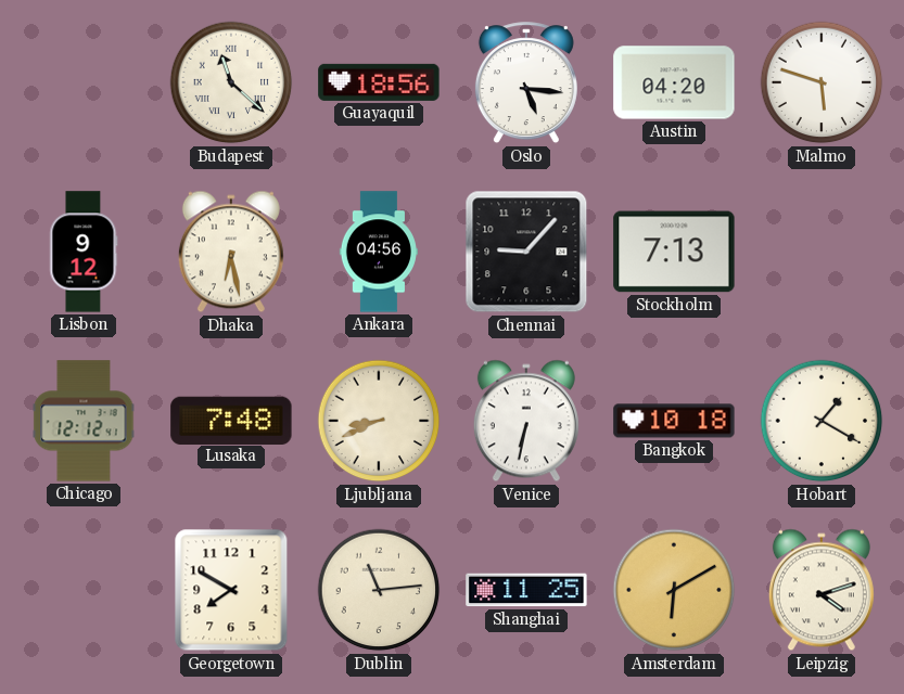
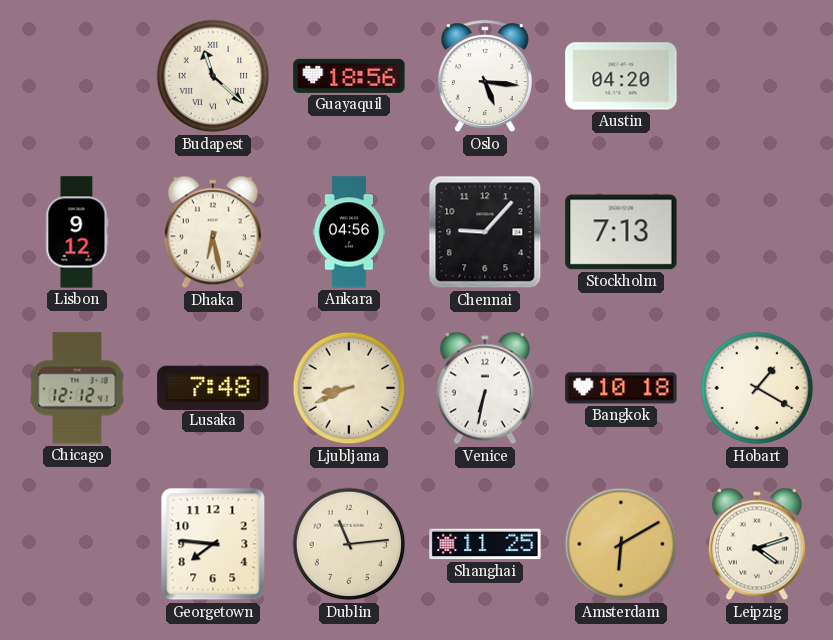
Malmo: 5:48 -> none (822, 82)
Georgetown: 7:50 -> 7:46 (213, 544)
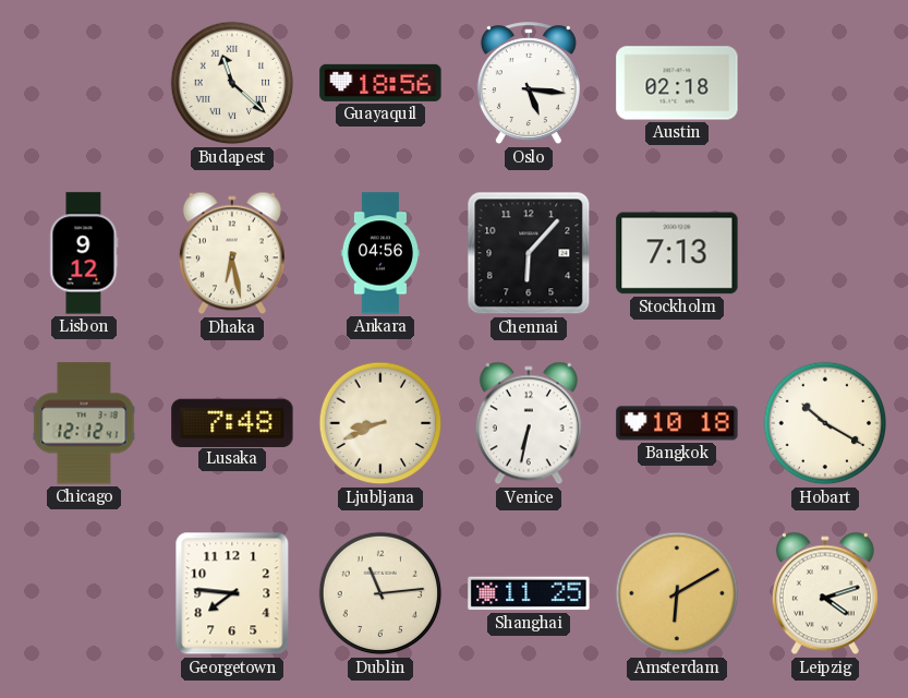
Austin: 04:20 -> 02:18 (677, 83)
Chennai: 9:07 -> 6:07 (529, 253)
Hobart: 1:20 -> 10:20 (825, 423)
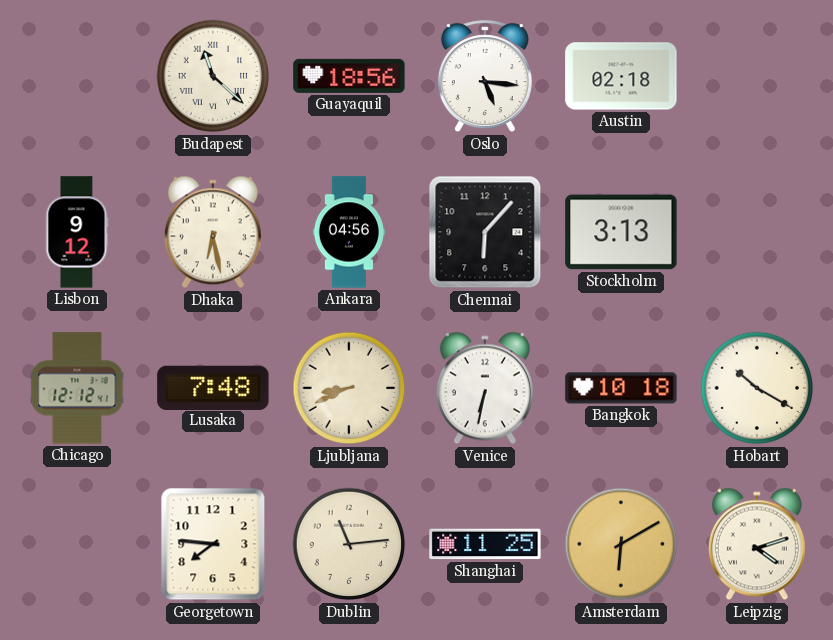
Stockholm: 7:13 -> 3:13 (621, 232)
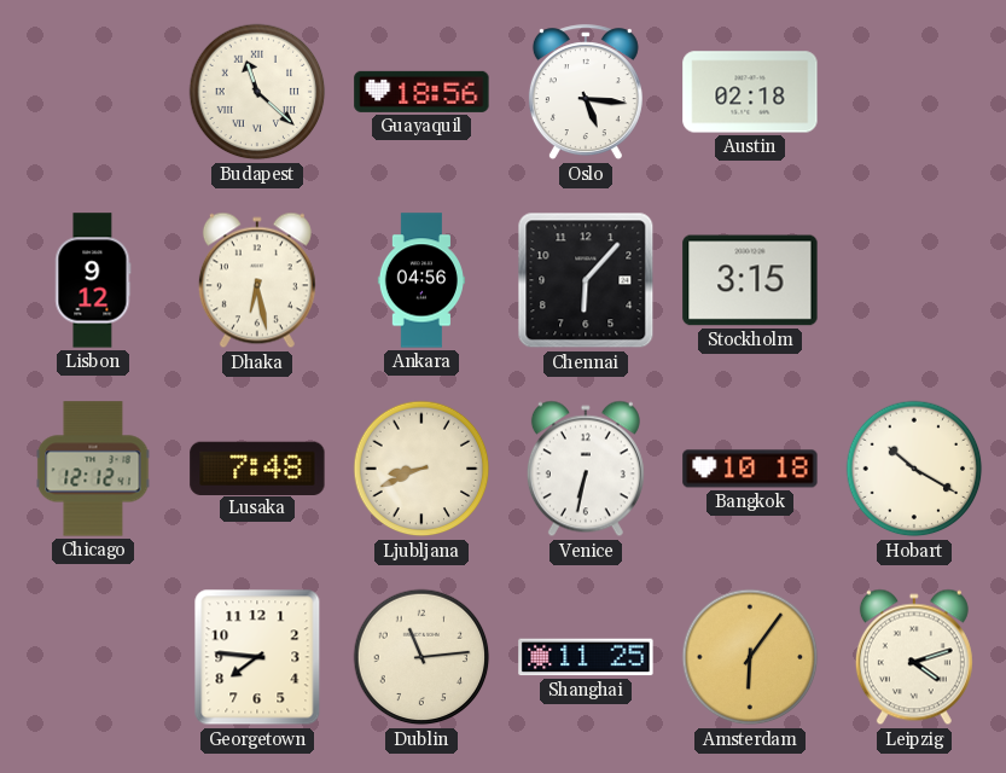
Stockholm: 3:13 -> 3:15 (750, 280)
Amsterdam: 6:10 -> 6:06 (750, 657)
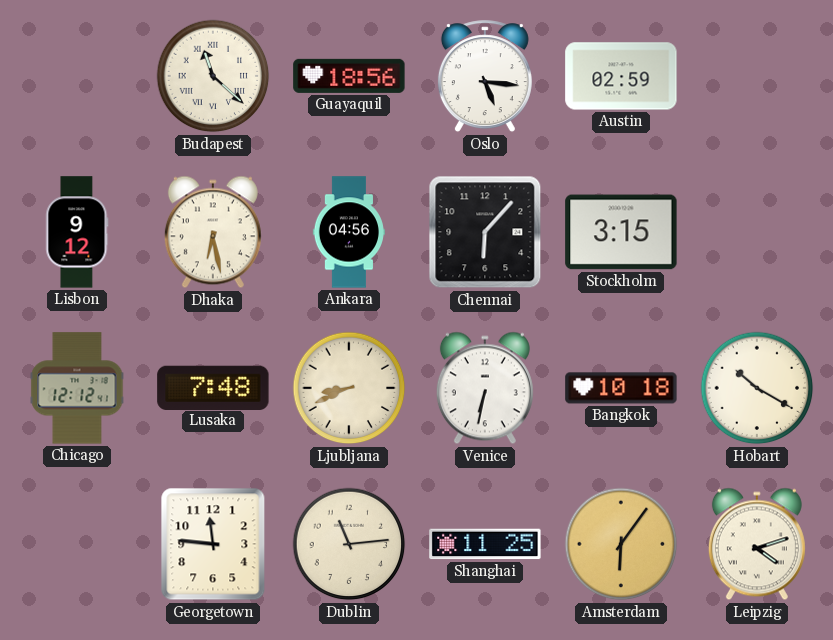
Austin: 02:18 -> 02:59 (621, 76)
Georgetown: 7:46 -> 11:46 (213, 544)
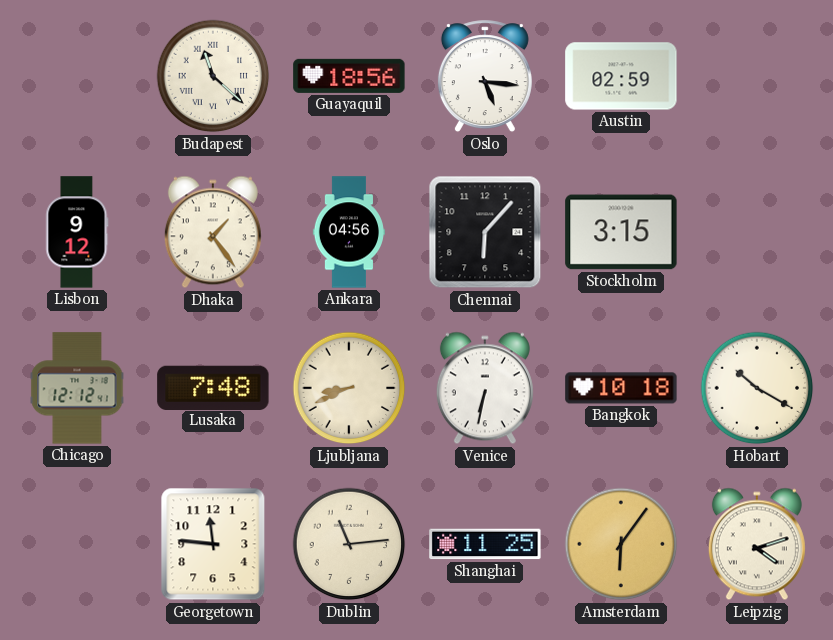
Dhaka: 6:28 -> 1:24 (213, 232)
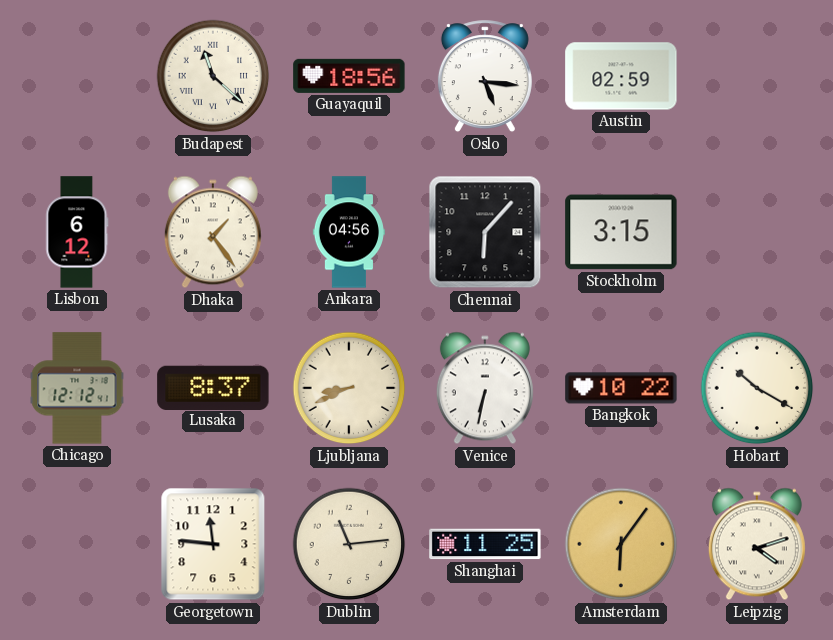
Lisbon: 9:12 -> 6:12 (77, 232)
Lusaka: 7:48 -> 8:37 (213, 387)
Bangkok: 10:18 -> 10:22 (621, 388)
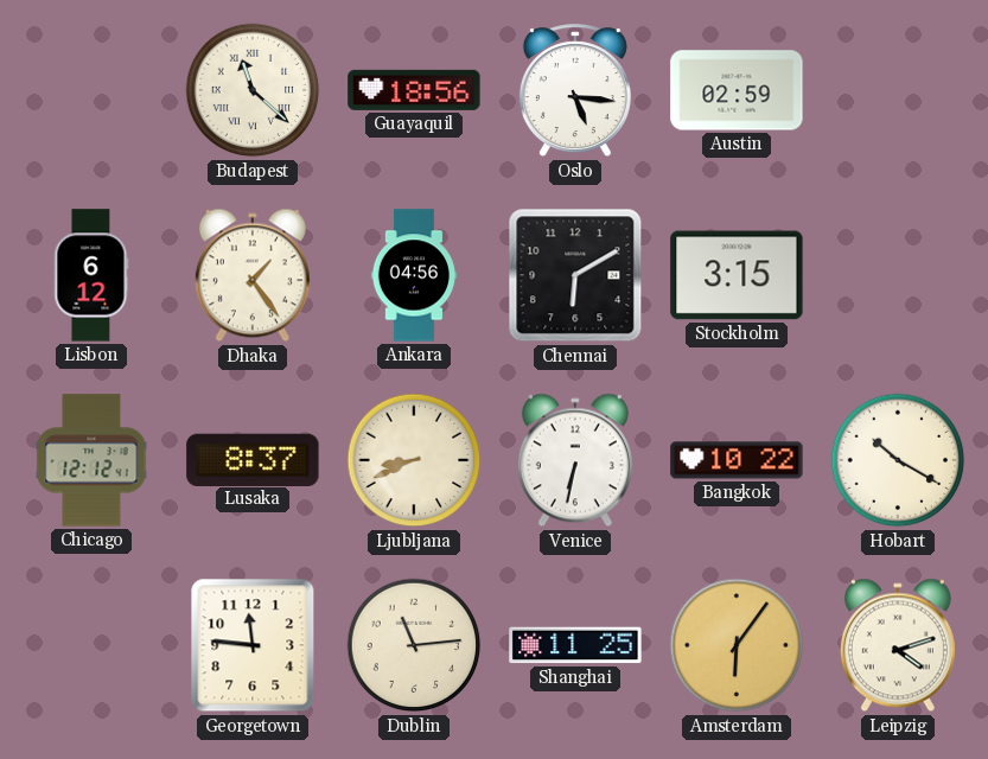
Chennai: 6:07 -> 6:10 (575, 275)
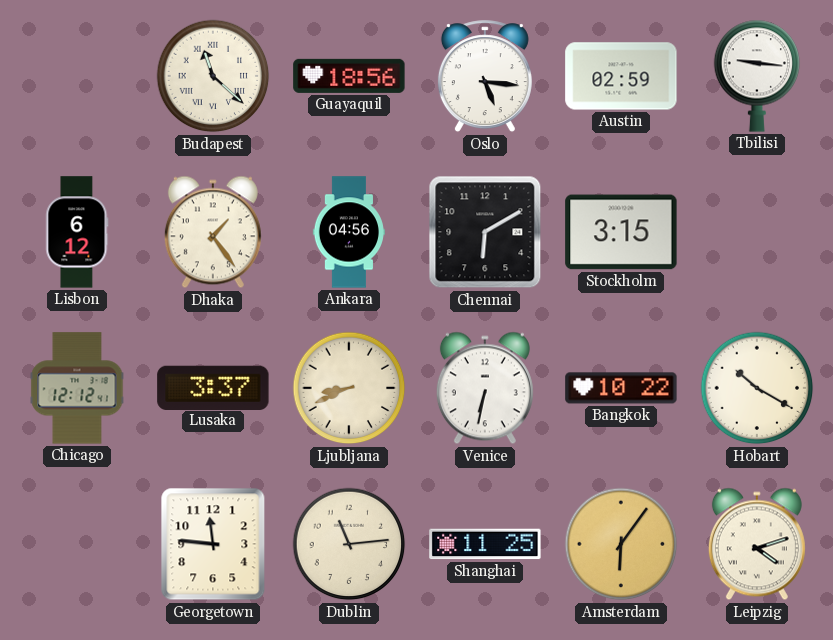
Tbilisi: none -> 9:16 (757, 76)
Lusaka: 8:37 -> 3:37 (213, 387)
